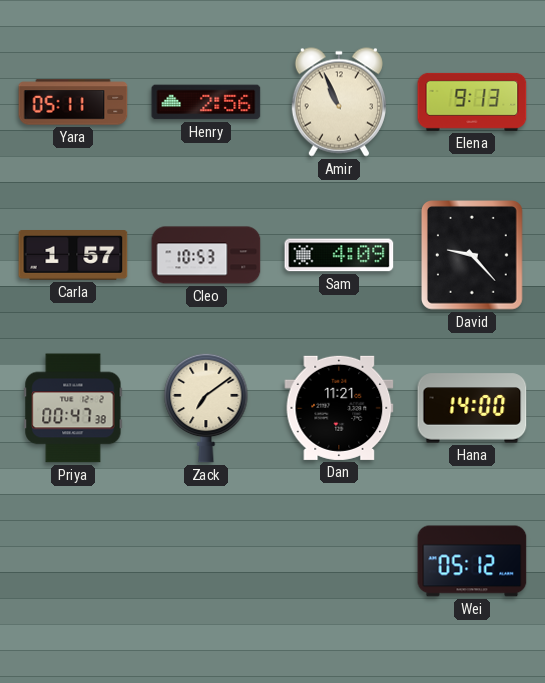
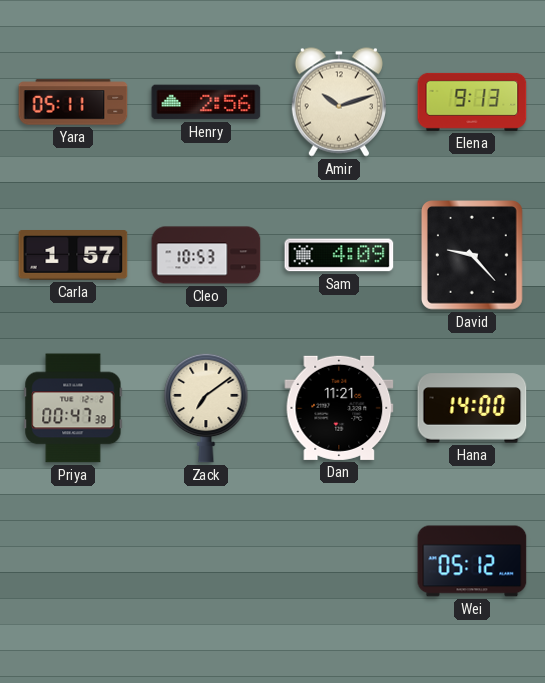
Amir: 10:56 -> 10:12 (339, 102)
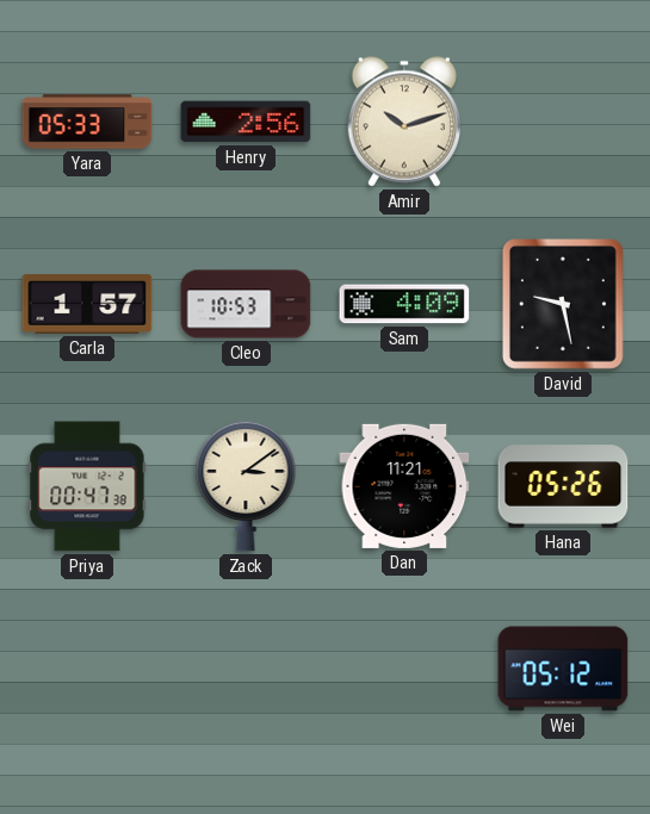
Yara: 05:11 -> 05:33 (87, 122)
Elena: 9:13 -> none (472, 102)
David: 9:23 -> 9:28 (563, 305)
Zack: 7:09 -> 3:09 (246, 486)
Hana: 14:00 -> 05:26 (563, 486)
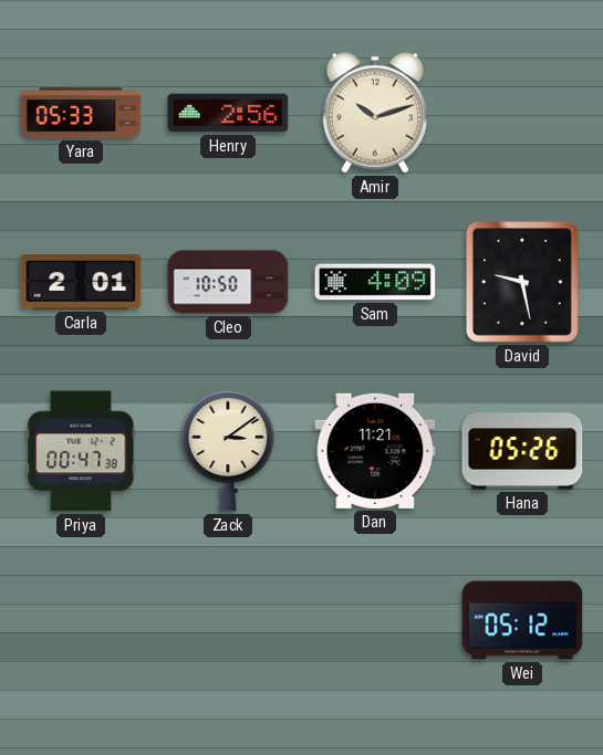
Carla: 1:57 -> 2:01 (81, 283)
Cleo: 10:53 -> 10:50 (228, 282)
